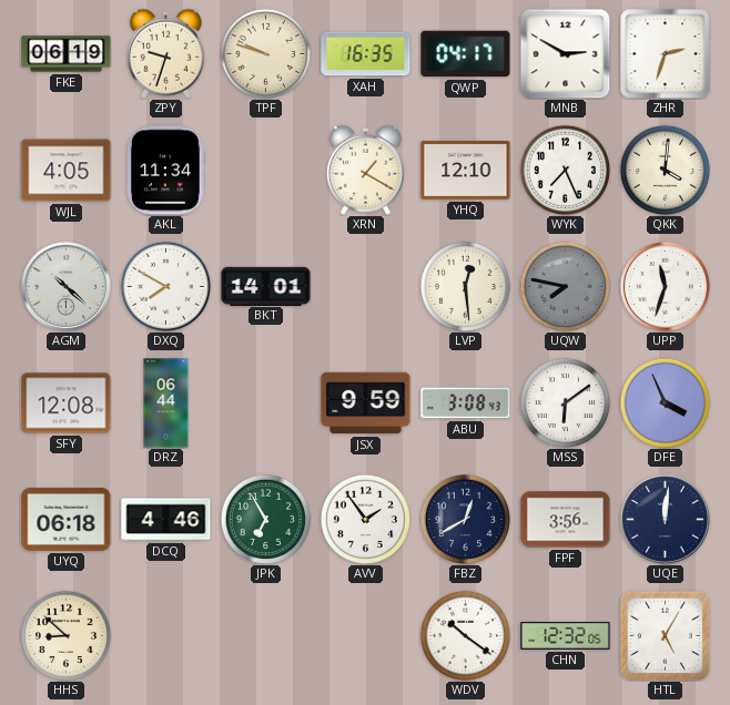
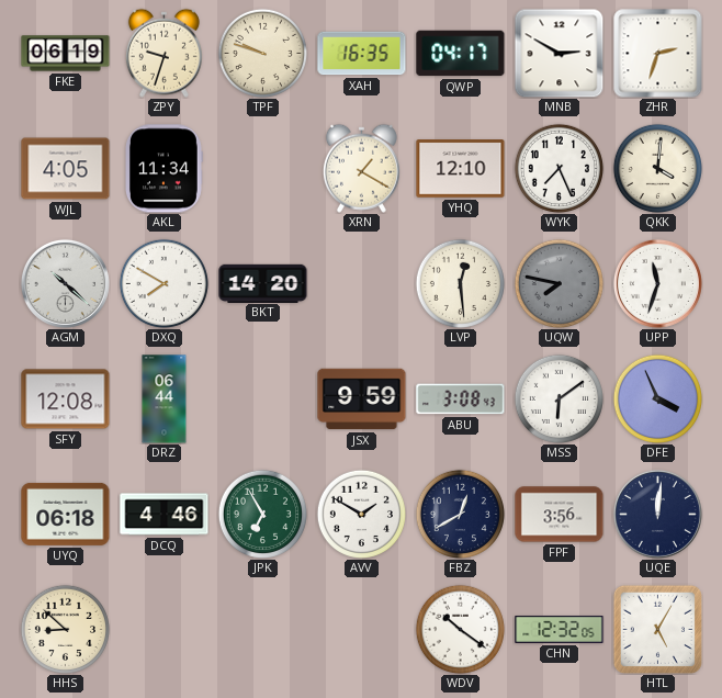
BKT: 14:01 -> 14:20 (263, 283)
AVV: 1:54 -> 1:50 (361, 514)
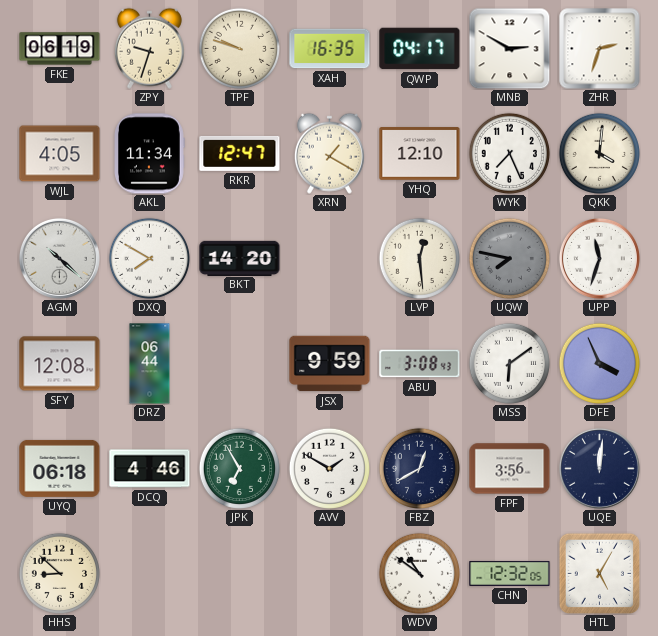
RKR: none -> 12:47 (240, 153)
WDV: 10:21 -> 10:51 (419, 573)
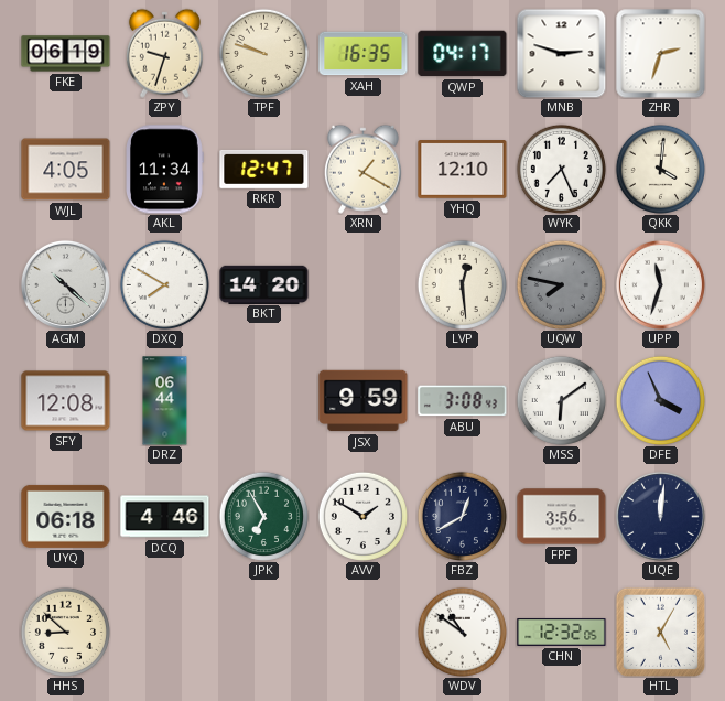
MNB: 2:50 -> 2:48 (561, 53)
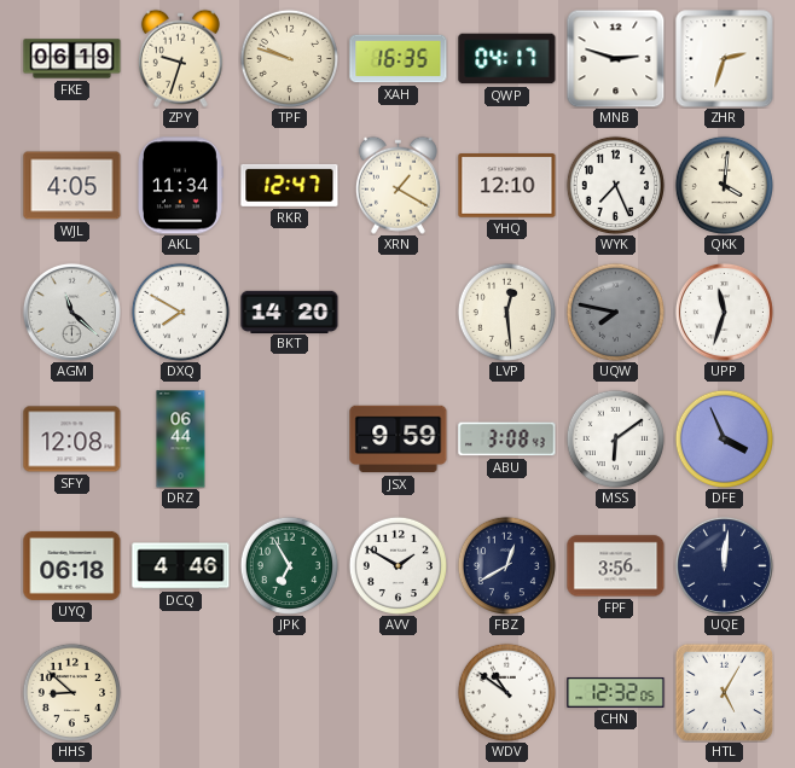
AGM: 10:22 -> 11:22 (71, 312)
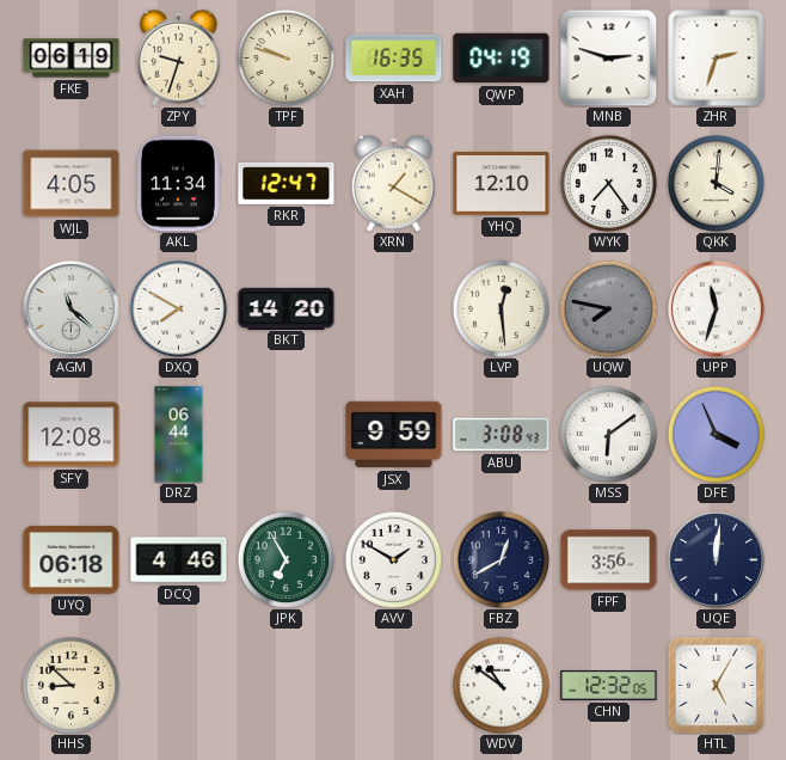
QWP: 04:17 -> 04:19 (502, 59)
WYK: 7:26 -> 7:24 (608, 183)
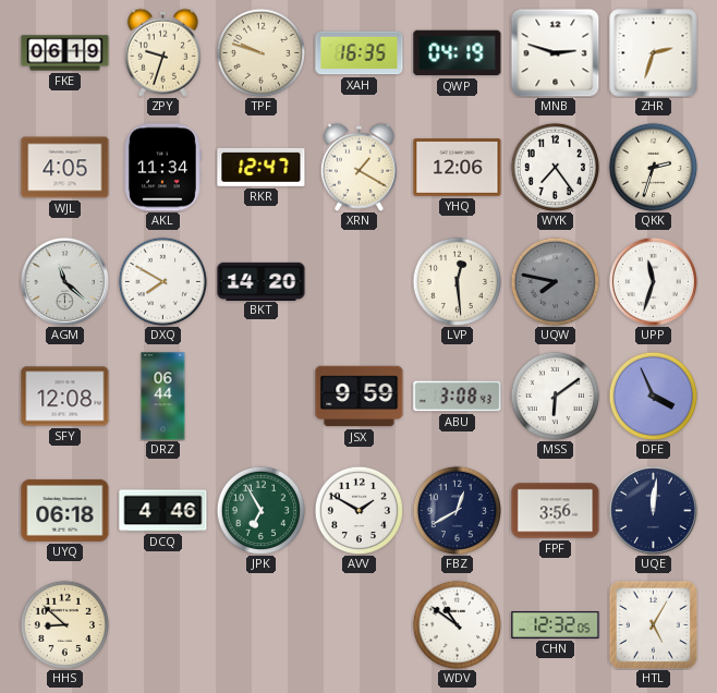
YHQ: 12:10 -> 12:06 (458, 168)
QKK: 4:01 -> 2:33 (653, 167)
